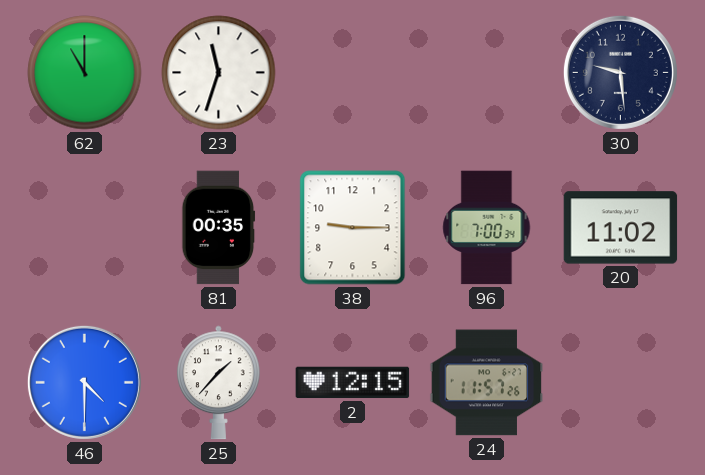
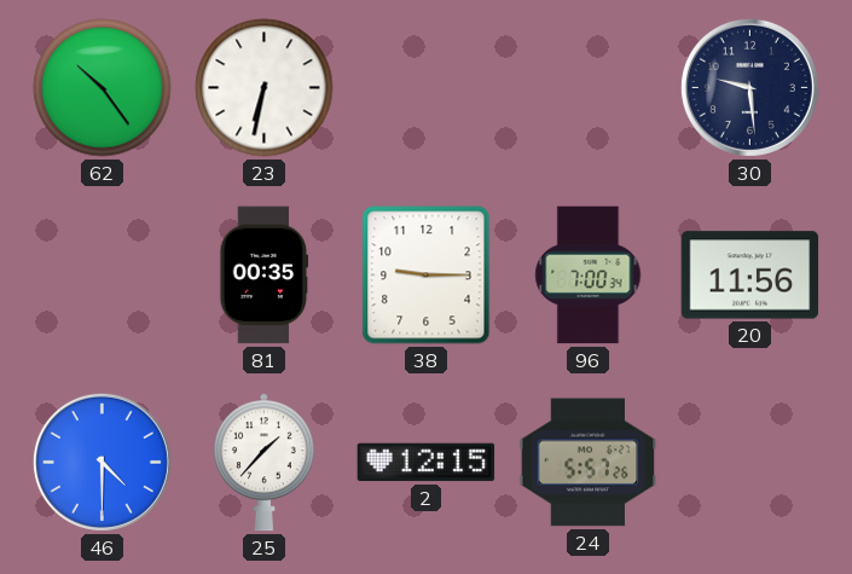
62: 11:00 -> 10:24 (103, 88)
23: 11:33 -> 6:32 (265, 88)
20: 11:02 -> 11:56 (750, 276)
24: 11:57 -> 5:57 (589, 463)
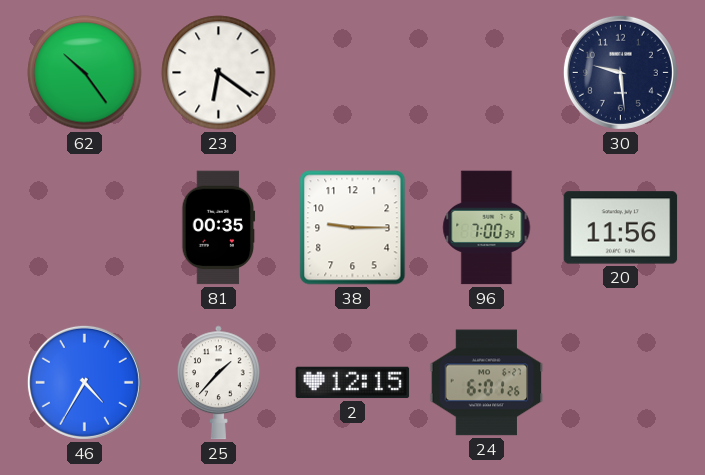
23: 6:32 -> 6:21 (219, 73)
46: 4:30 -> 4:35 (84, 382)
24: 5:57 -> 6:01 (487, 383)
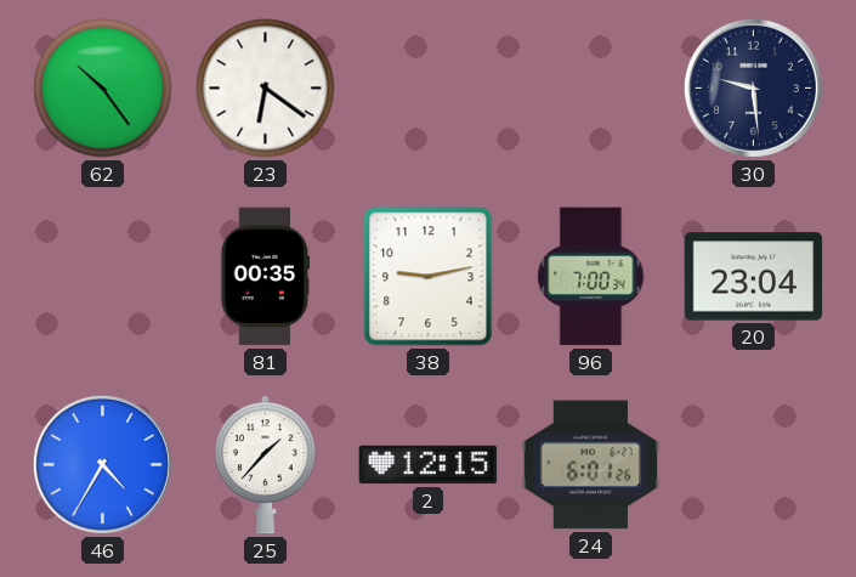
38: 9:15 -> 9:13 (429, 277)
20: 11:56 -> 23:04 (754, 277)
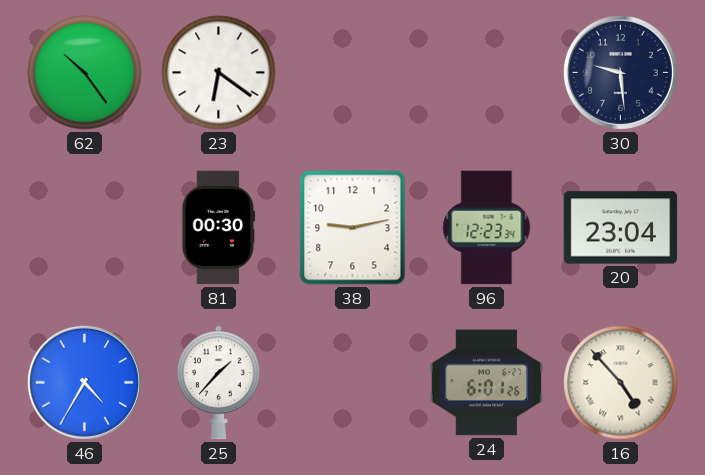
81: 00:35 -> 00:30 (219, 228)
96: 7:00 -> 12:23 (487, 228)
2: 12:15 -> none (429, 465)
16: none -> 4:53 (621, 383)
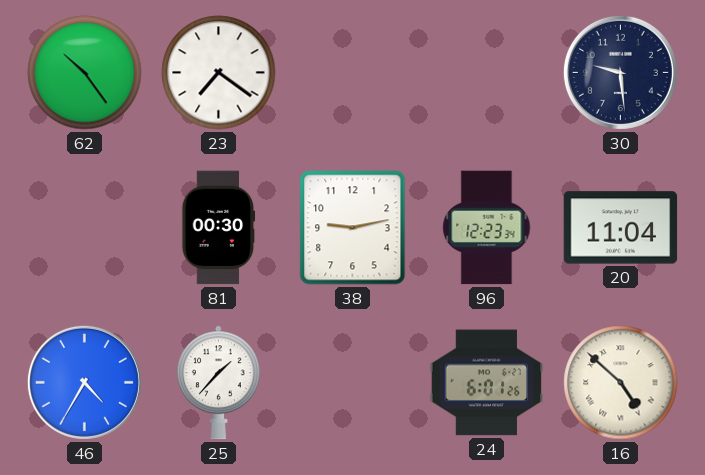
23: 6:21 -> 7:21 (219, 73)
20: 23:04 -> 11:04 (621, 228)
16: 4:53 -> 4:52 (621, 383)
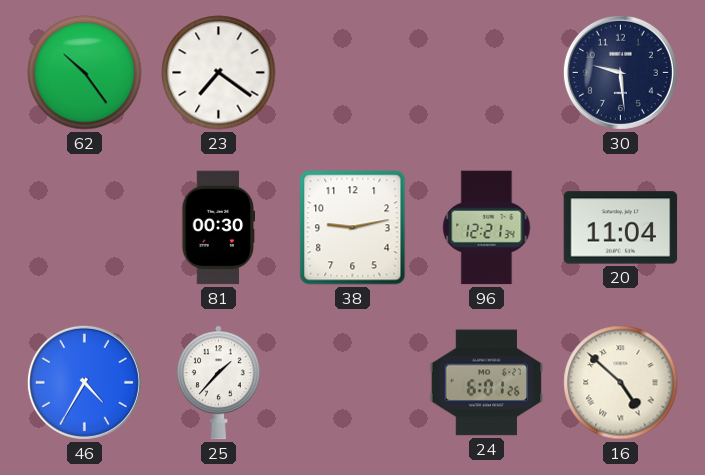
96: 12:23 -> 12:21 (487, 228)
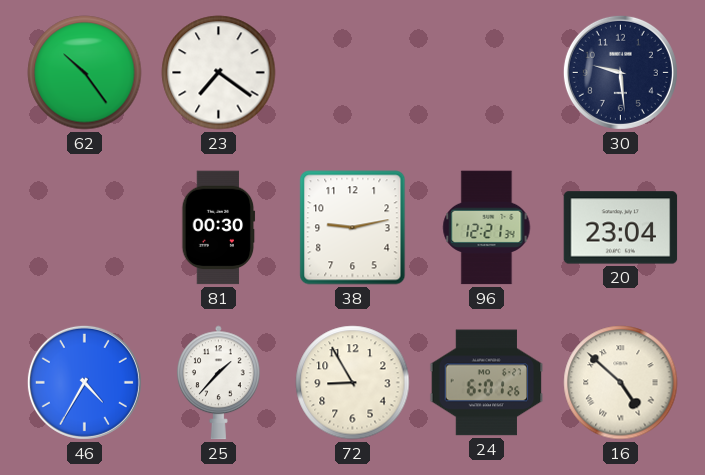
20: 11:04 -> 23:04 (621, 228)
72: none -> 8:55 (353, 383)
